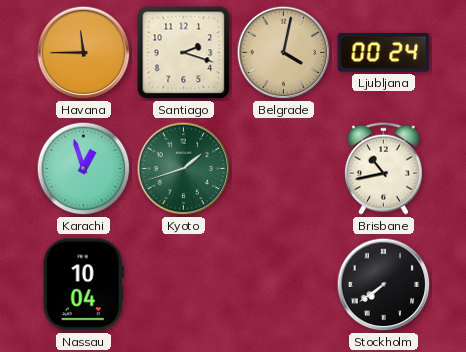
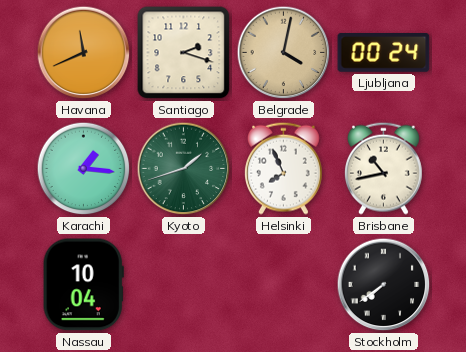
Havana: 11:45 -> 11:41 (84, 53)
Karachi: 12:57 -> 1:16 (84, 169)
Helsinki: none -> 7:56 (283, 168)
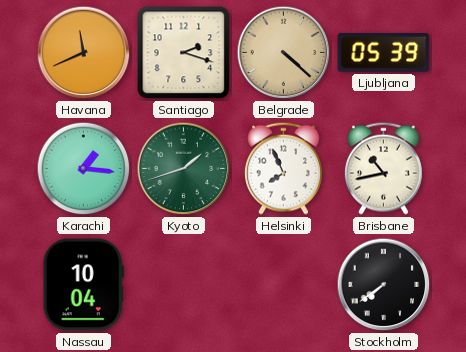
Belgrade: 4:02 -> 4:22 (284, 53)
Ljubljana: 00:24 -> 05:39 (384, 53)
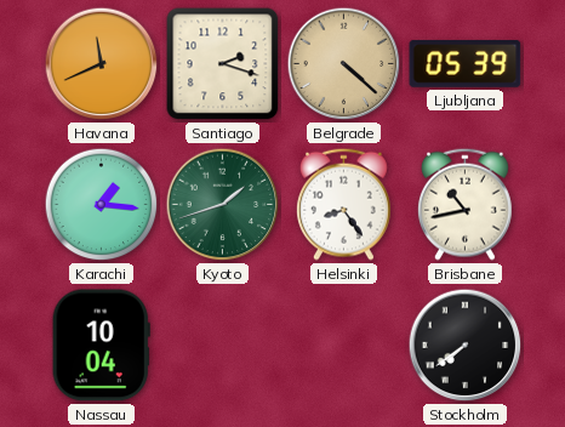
Helsinki: 7:56 -> 8:24 (343, 204)
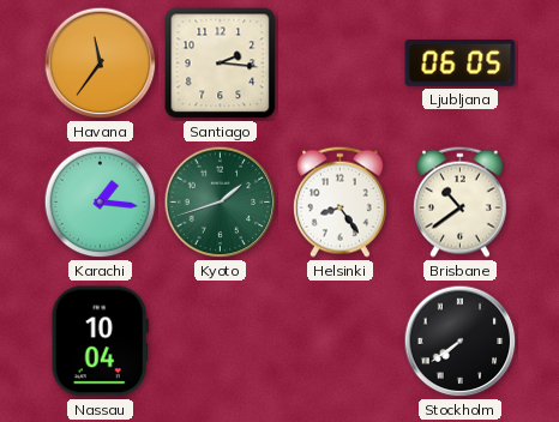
Havana: 11:41 -> 11:36 (101, 64)
Santiago: 2:18 -> 2:16 (221, 64)
Belgrade: 4:22 -> none (344, 64)
Ljubljana: 05:39 -> 06:05 (461, 64)
Brisbane: 10:43 -> 10:39 (459, 201)
